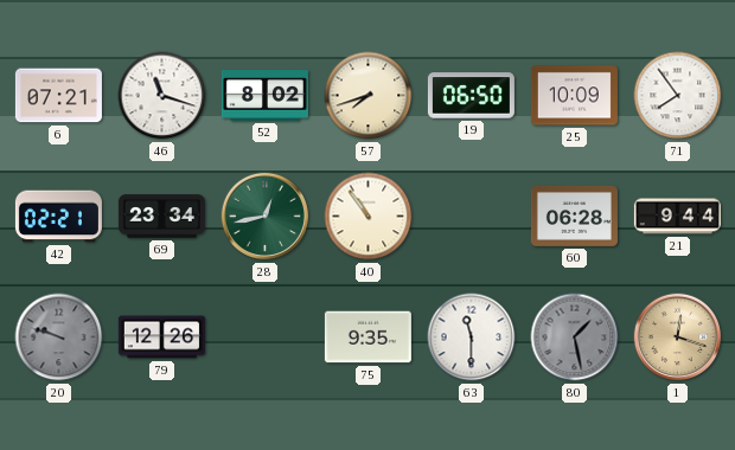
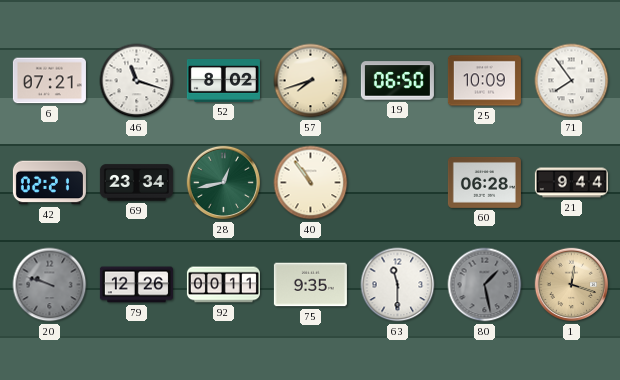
92: none -> 00:11 (223, 285)
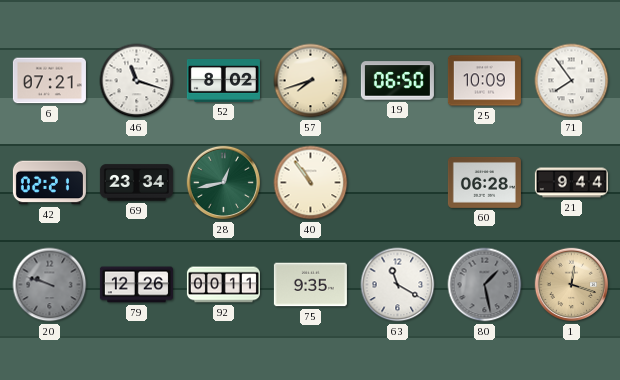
63: 11:30 -> 11:20 (398, 285)
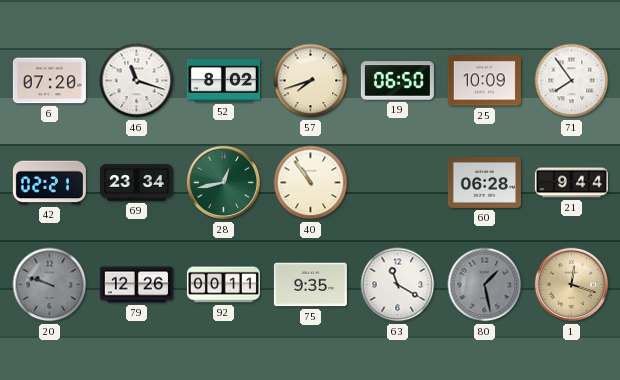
6: 07:21 -> 07:20 (49, 81)
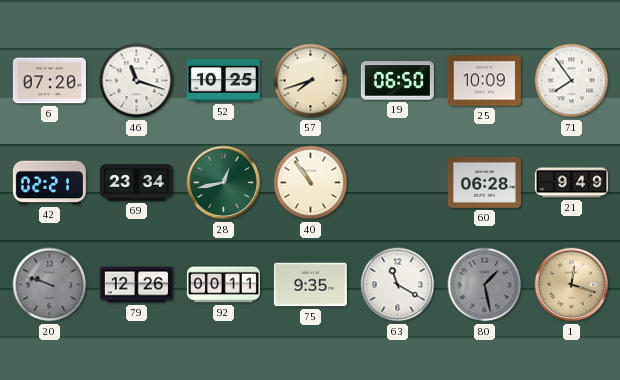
52: 8:02 -> 10:25 (223, 81)
21: 9:44 -> 9:49 (571, 183)
